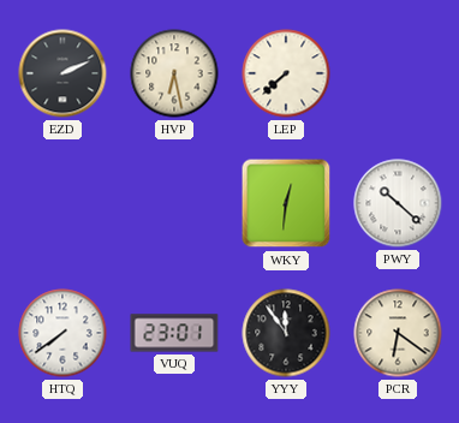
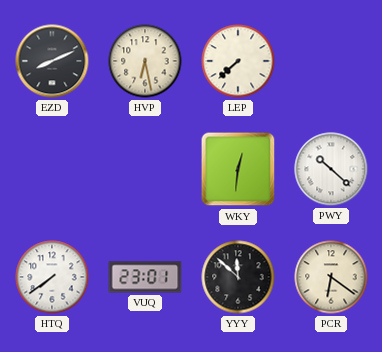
EZD: 2:11 -> 8:11 (52, 61)
YYY: 11:54 -> 11:52 (238, 277)
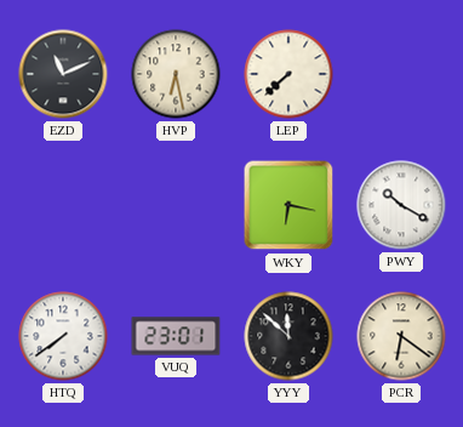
EZD: 8:11 -> 11:11 (63, 74)
WKY: 12:31 -> 6:17 (288, 205)
PWY: 10:22 -> 10:20 (401, 205)
